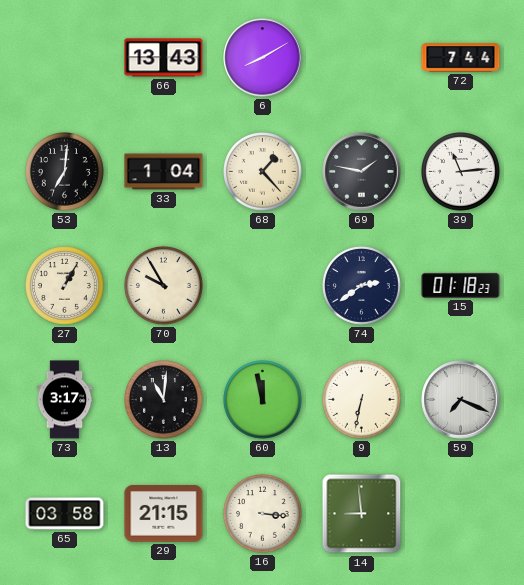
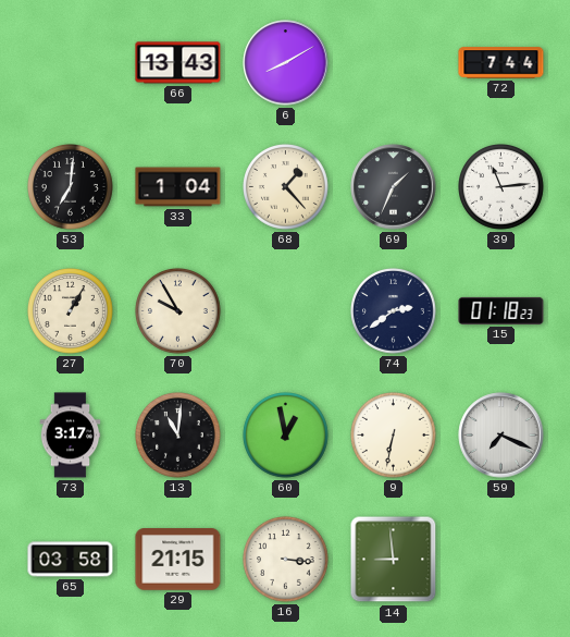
69: 1:47 -> 1:34 (394, 187)
60: 11:58 -> 12:58 (286, 436)
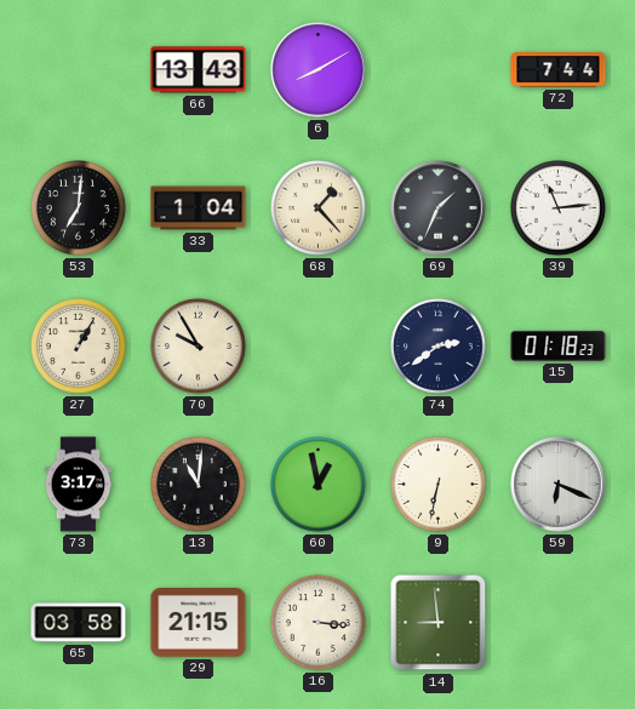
59: 7:19 -> 6:19 (559, 485)
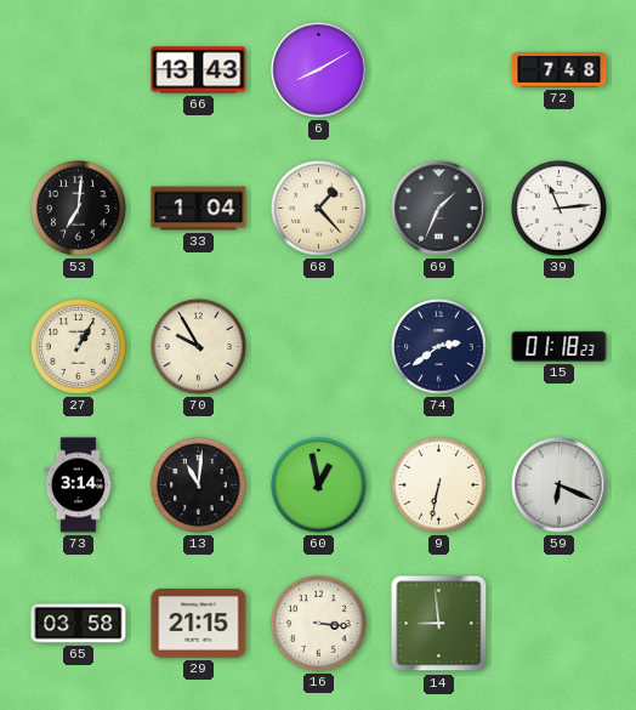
72: 7:44 -> 7:48 (560, 70)
73: 3:17 -> 3:14 (79, 485)
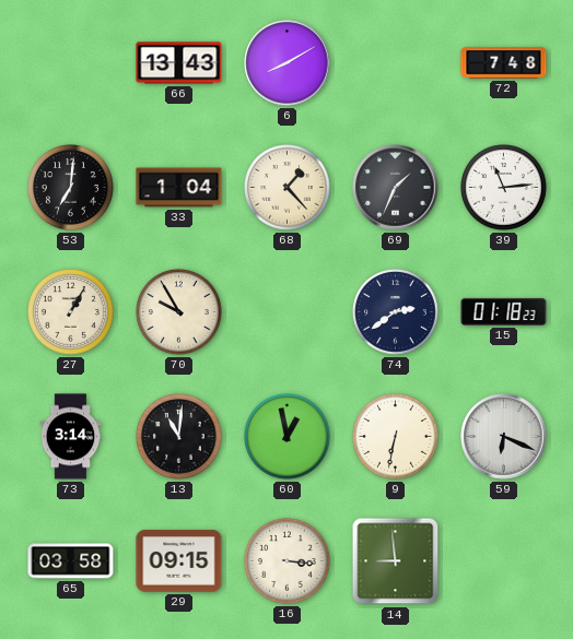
29: 21:15 -> 09:15 (179, 561)
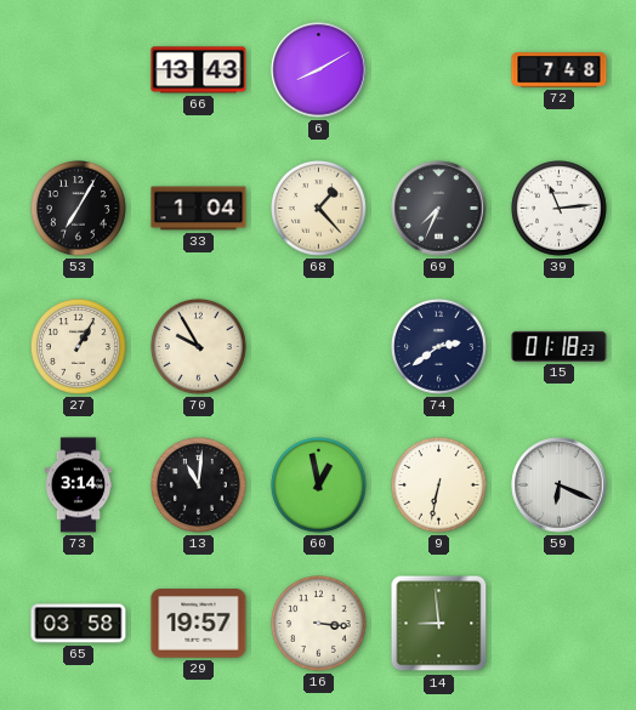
53: 7:01 -> 7:05 (79, 209)
69: 1:34 -> 7:34 (439, 209)
29: 09:15 -> 19:57 (199, 624)
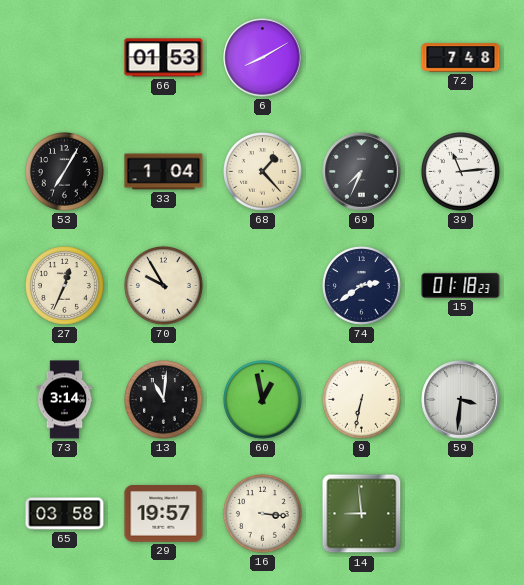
66: 13:43 -> 01:53 (164, 58)
27: 1:05 -> 12:34 (65, 286)
59: 6:19 -> 3:31 (461, 400)
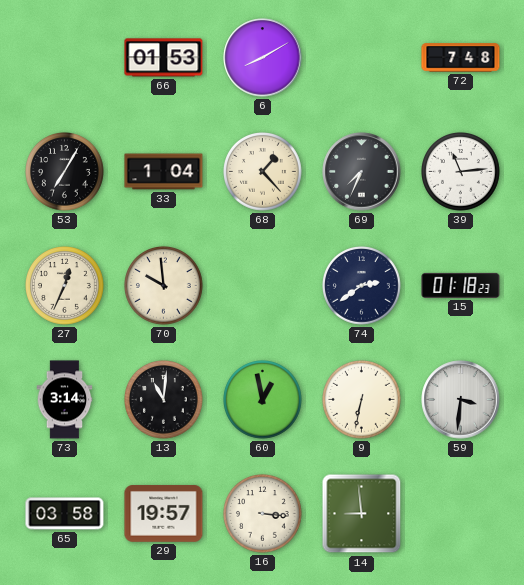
70: 9:55 -> 9:59 (164, 286)
